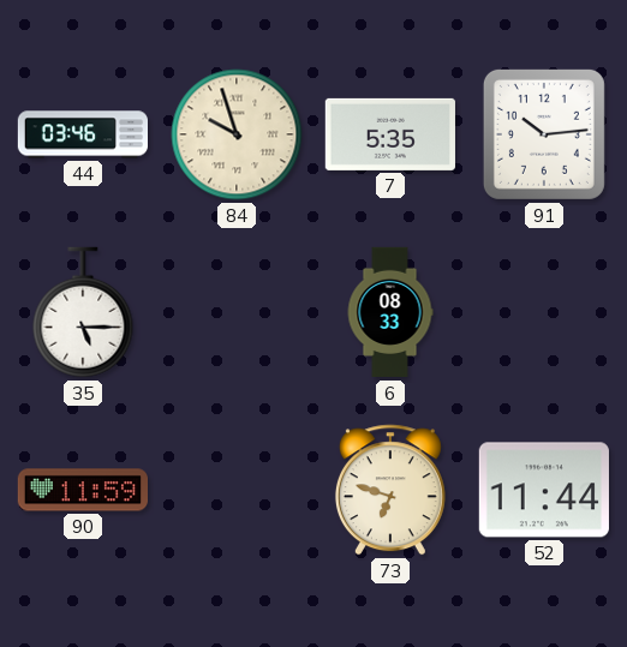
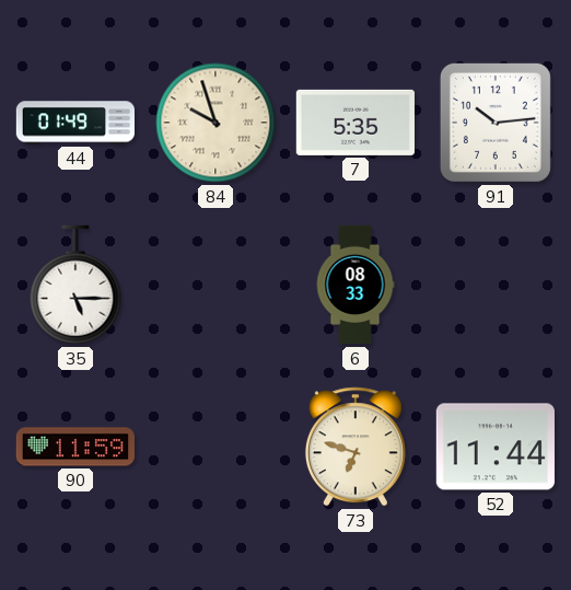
44: 03:46 -> 01:49 (74, 123)
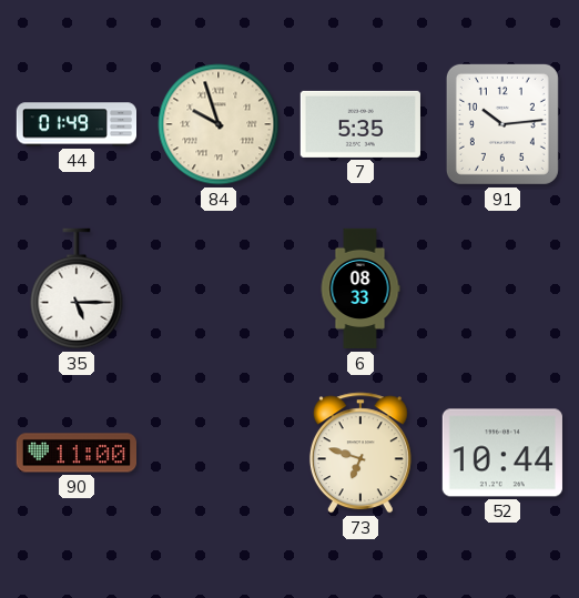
90: 11:59 -> 11:00 (75, 453)
52: 11:44 -> 10:44 (502, 453)
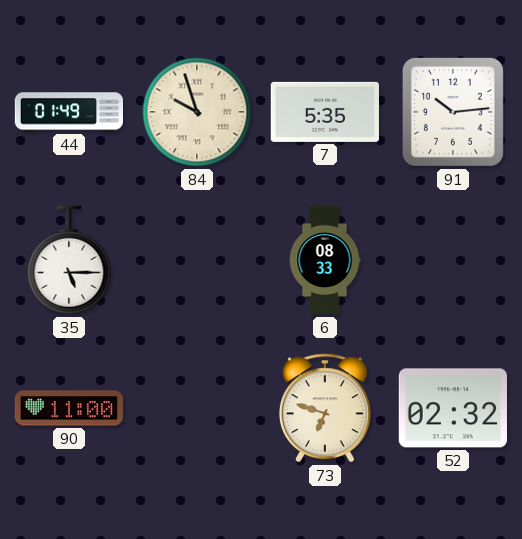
52: 10:44 -> 02:32 (453, 408)
